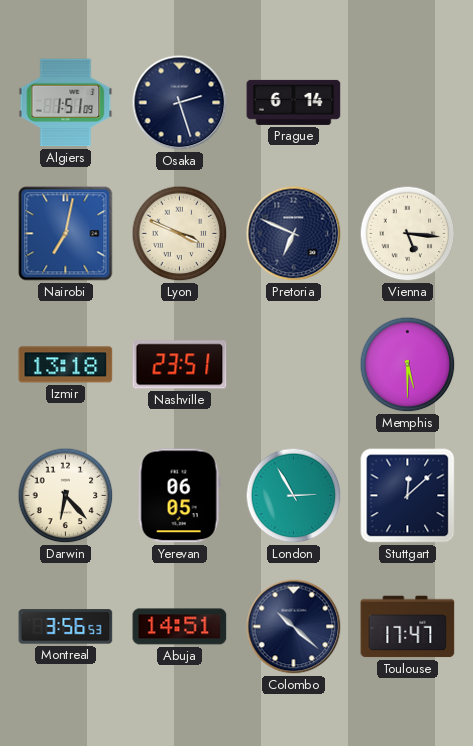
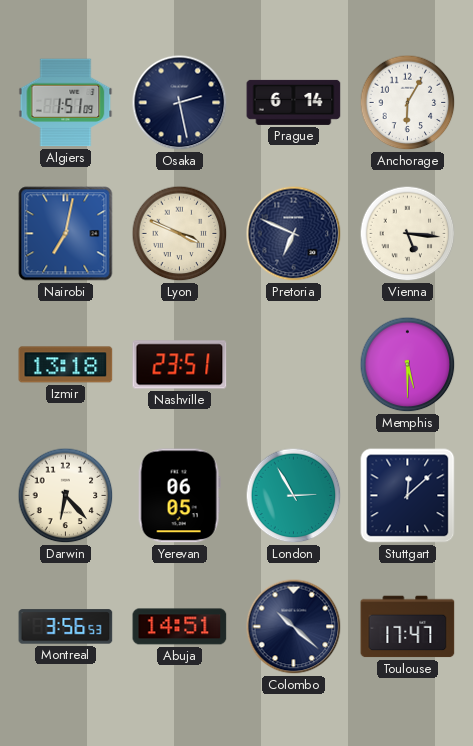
Osaka: 2:27 -> 2:28 (180, 103)
Anchorage: none -> 6:05 (408, 103)
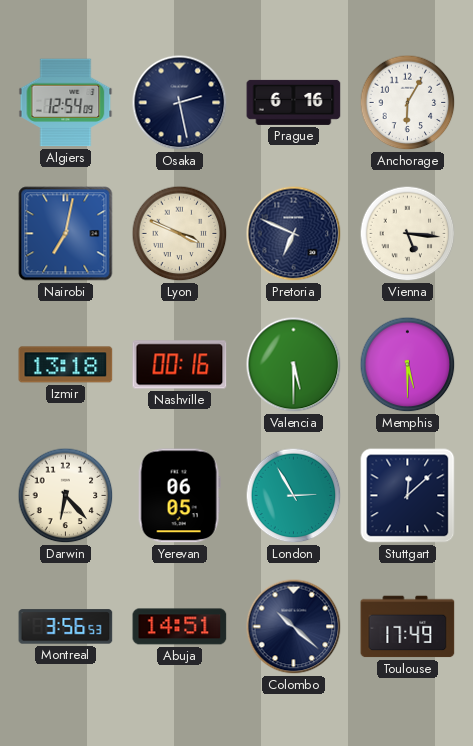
Algiers: 1:51 -> 12:54 (66, 103)
Prague: 6:14 -> 6:16 (294, 102)
Nashville: 23:51 -> 00:16 (180, 365)
Valencia: none -> 5:30 (294, 365)
Toulouse: 17:47 -> 17:49 (408, 627)
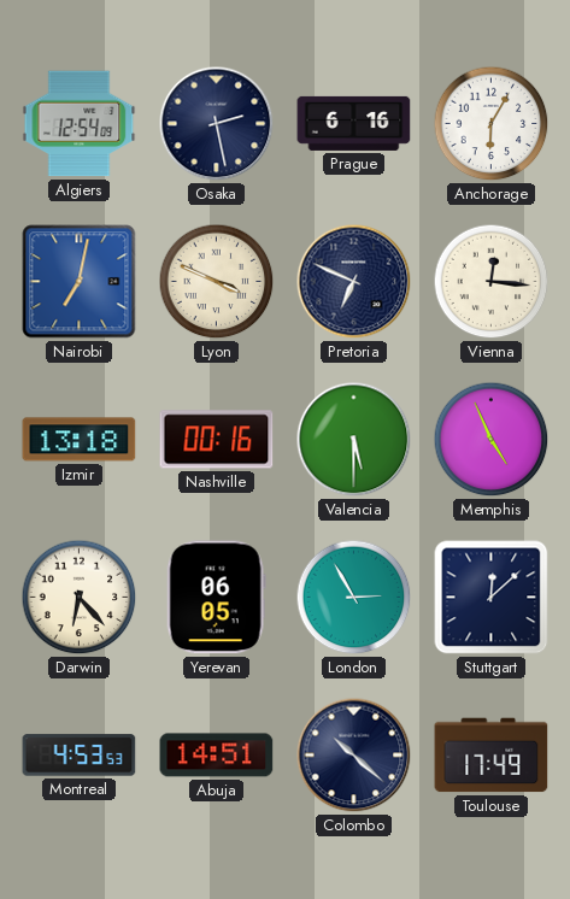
Vienna: 5:16 -> 12:16 (492, 282)
Memphis: 5:30 -> 4:56 (492, 440)
Montreal: 3:56 -> 4:53 (80, 756)
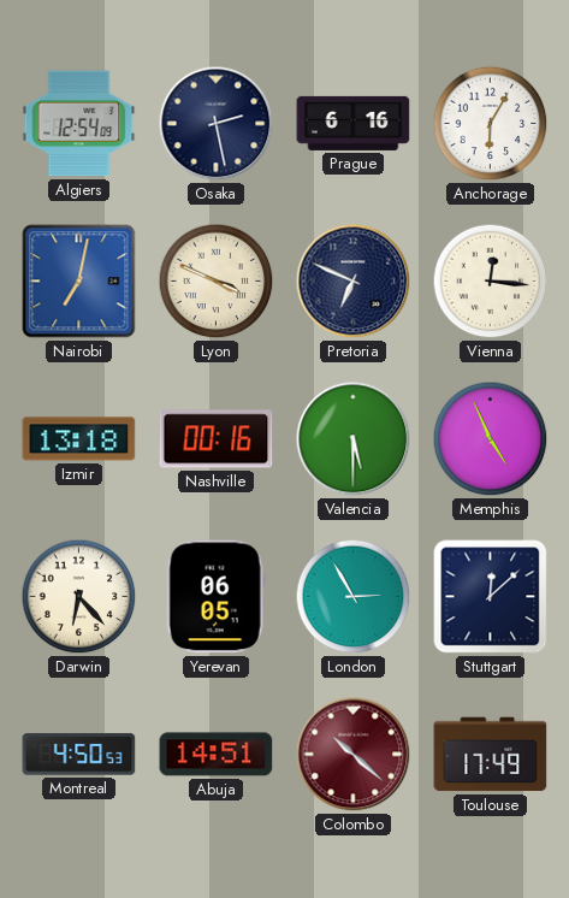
Montreal: 4:53 -> 4:50 (79, 755)
Colombo dial: navy -> burgundy (354, 755)
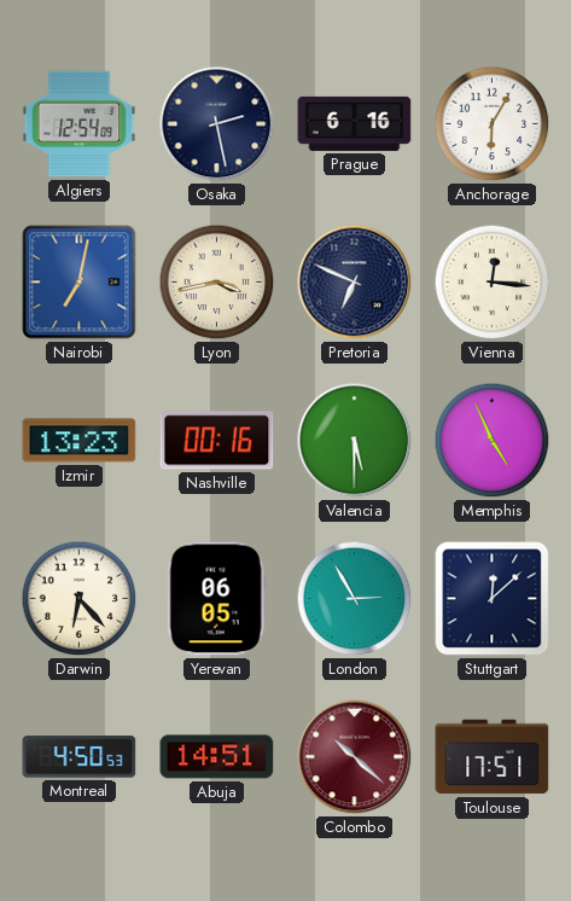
Lyon: 3:49 -> 3:43 (217, 283)
Izmir: 13:18 -> 13:23 (80, 441)
Toulouse: 17:49 -> 17:51 (493, 757)
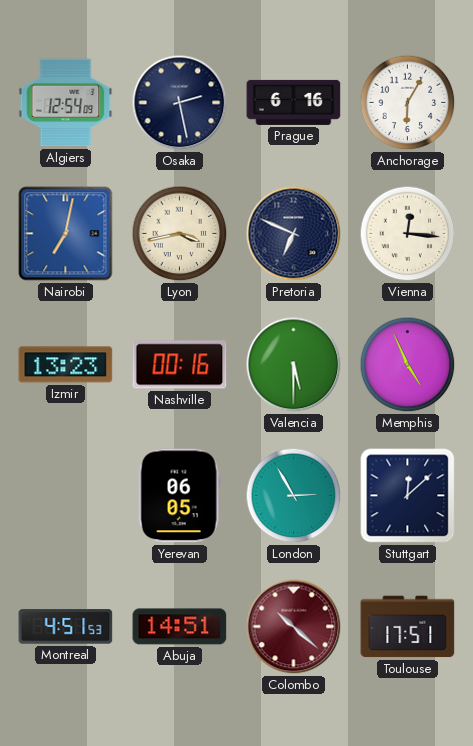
Darwin: 6:23 -> none (80, 599)
Montreal: 4:50 -> 4:51 (66, 627)
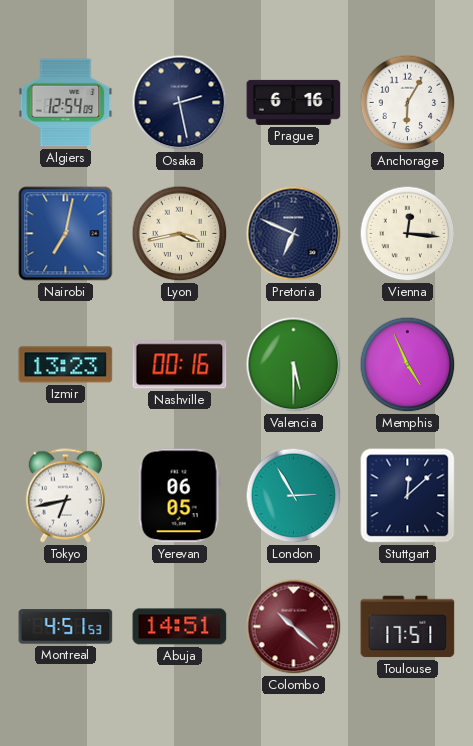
Tokyo: none -> 6:43 (65, 496)
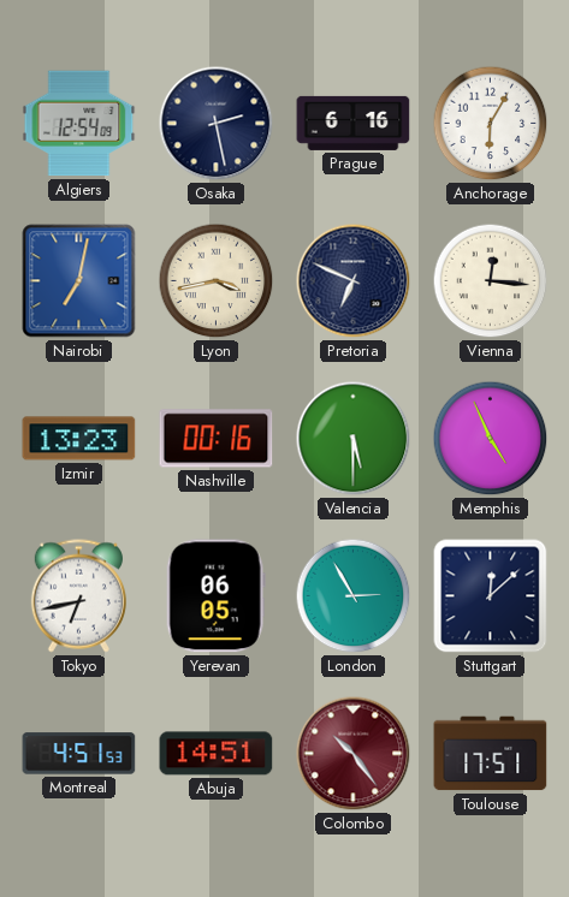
Colombo: 10:22 -> 10:24 (354, 754)
